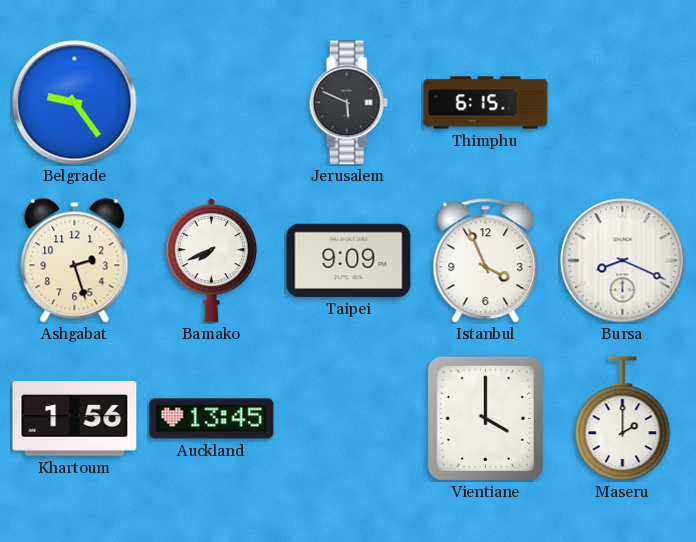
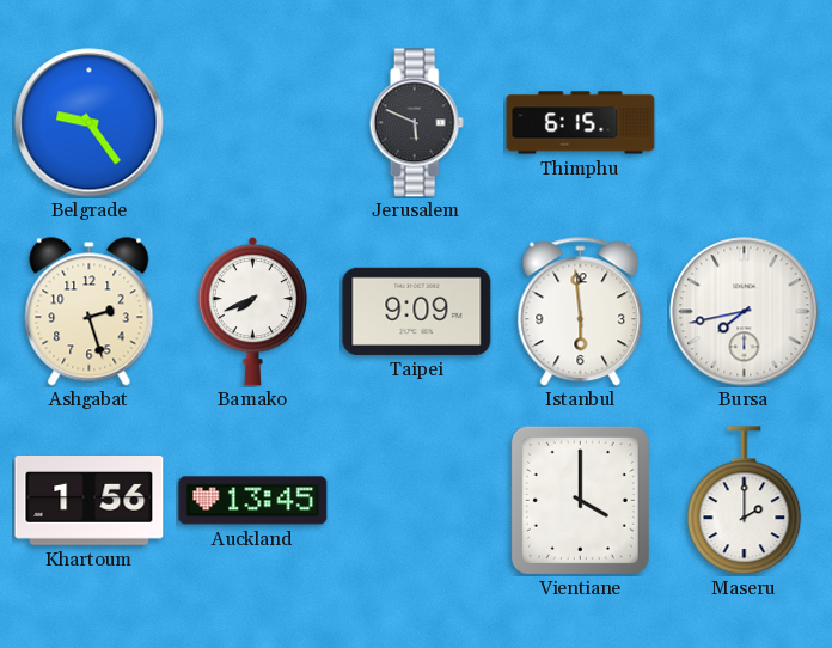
Istanbul: 3:56 -> 5:59 (581, 312)
Bursa: 8:19 -> 7:43 (745, 312)
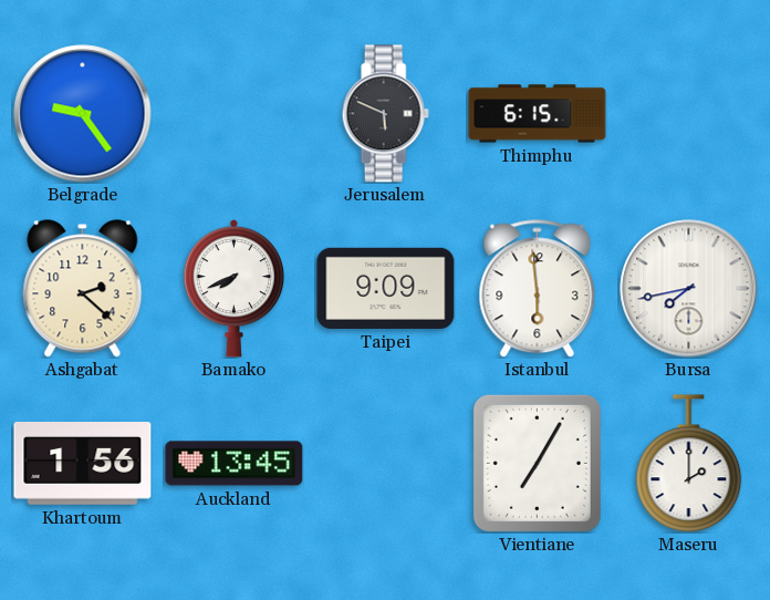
Ashgabat: 2:27 -> 2:22 (83, 289)
Vientiane: 4:00 -> 7:05 (537, 463)
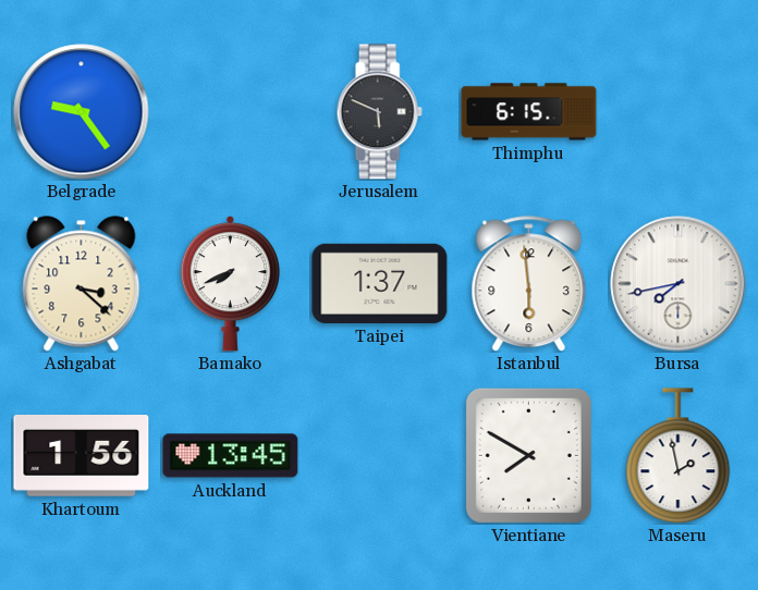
Ashgabat: 2:22 -> 3:22 (82, 284)
Taipei: 9:09 -> 1:37 (380, 283)
Vientiane: 7:05 -> 7:50 (528, 455)
Maseru: 2:00 -> 1:58 (678, 456)
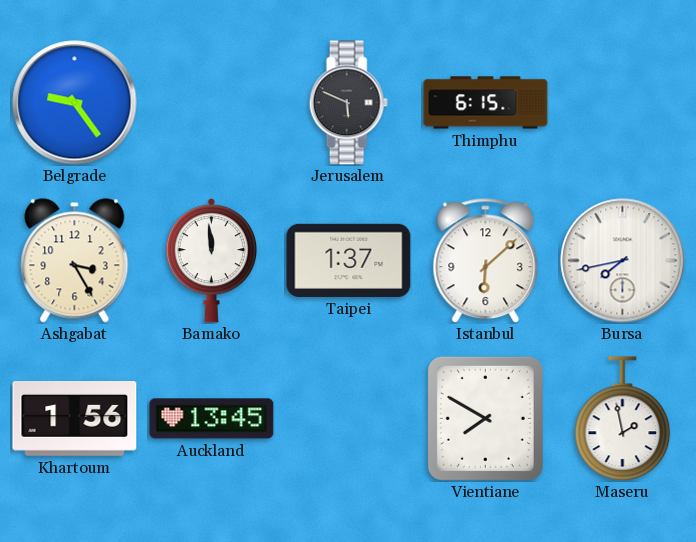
Ashgabat: 3:22 -> 3:25 (75, 261)
Bamako: 7:41 -> 11:59 (211, 260)
Istanbul: 5:59 -> 6:08 (486, 261)
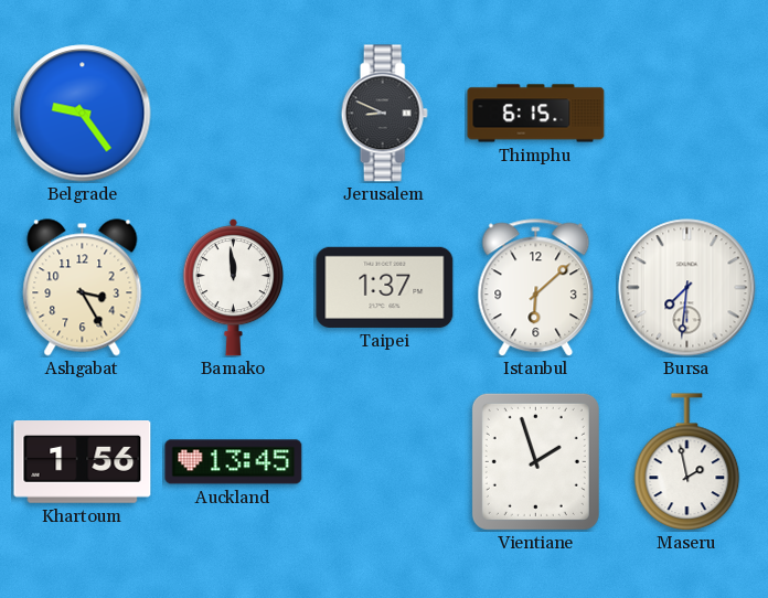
Jerusalem: 5:49 -> 8:49 (384, 114)
Bursa: 7:43 -> 7:31 (687, 288)
Vientiane: 7:50 -> 1:57 (535, 461)
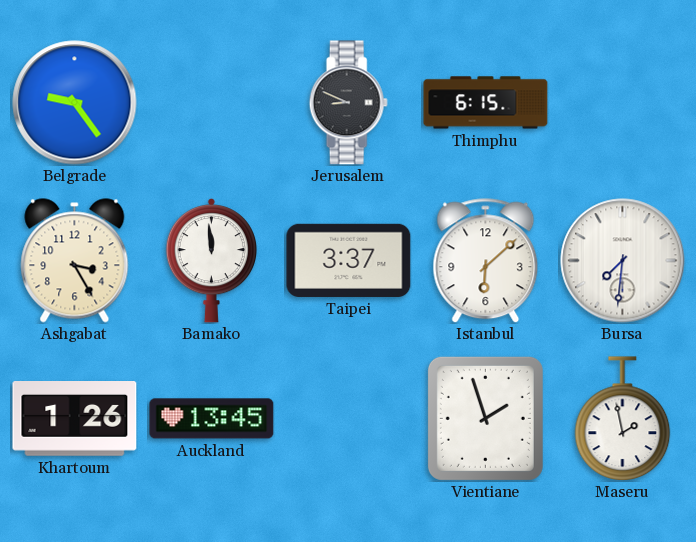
Taipei: 1:37 -> 3:37 (349, 260)
Khartoum: 1:56 -> 1:26 (75, 419)
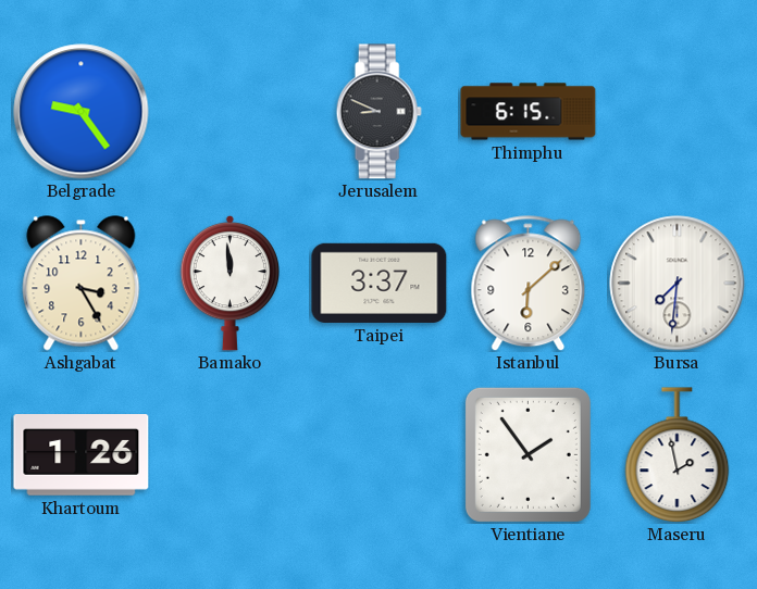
Auckland: 13:45 -> none (212, 419)
Vientiane: 1:57 -> 1:54 (528, 454)
